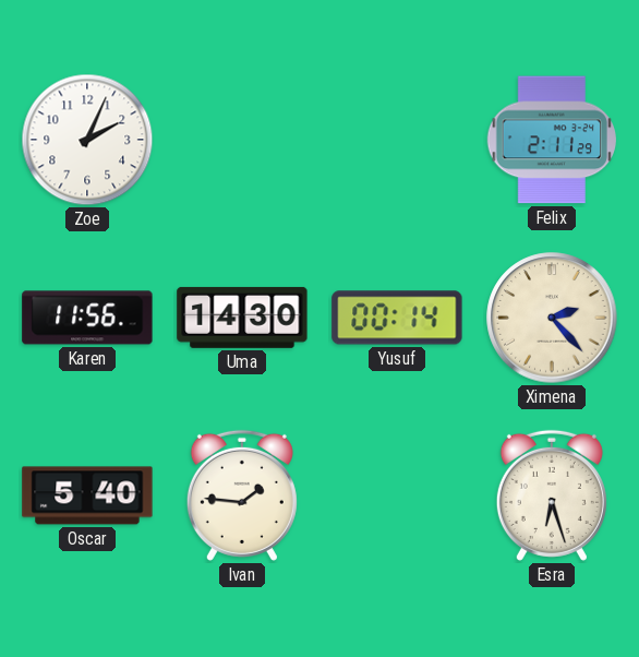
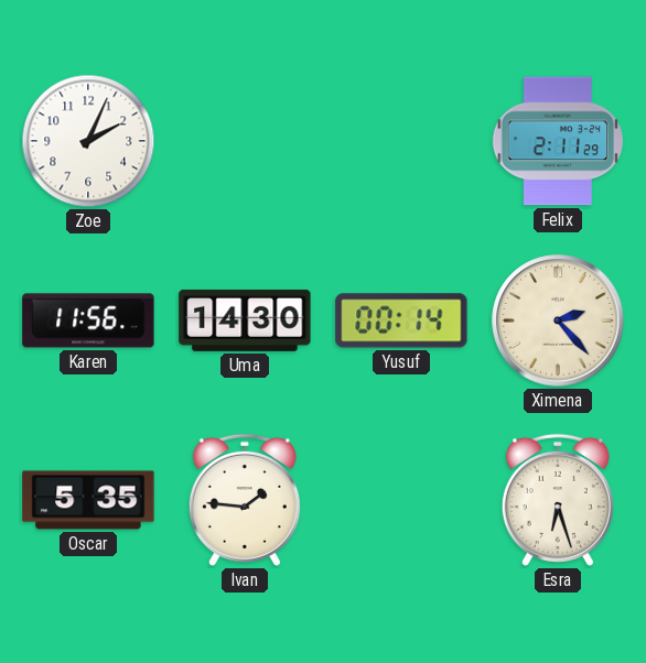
Oscar: 5:40 -> 5:35 (88, 500)
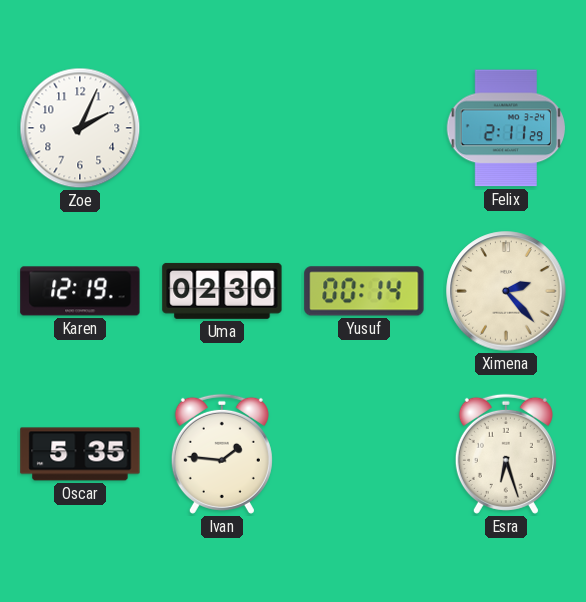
Karen: 11:56 -> 12:19 (80, 291)
Uma: 14:30 -> 02:30 (222, 291)
